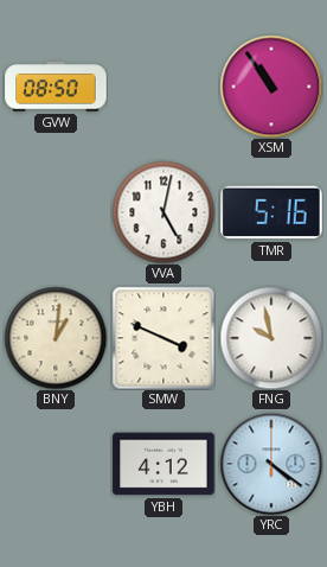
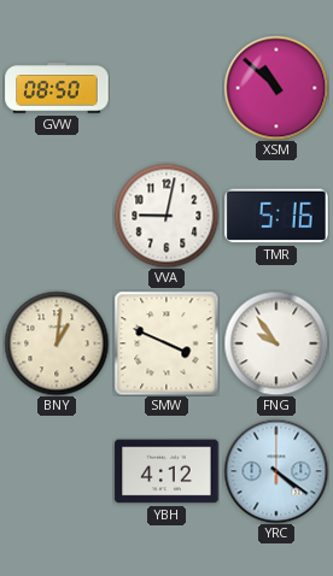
XSM: 10:54 -> 10:52 (276, 88)
VVA: 5:02 -> 9:02 (166, 216)
FNG: 9:58 -> 9:54 (276, 343)
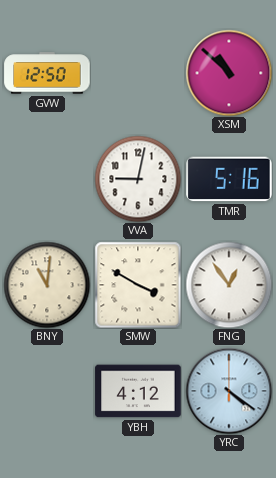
GVW: 08:50 -> 12:50 (47, 73)
BNY: 1:01 -> 11:01 (47, 285)
SMW: 3:49 -> 3:50 (138, 285)
FNG: 9:54 -> 12:54 (229, 285)
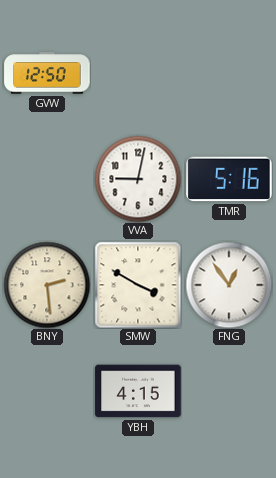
XSM: 10:52 -> none (229, 73)
BNY: 11:01 -> 2:29 (47, 285)
YBH: 4:12 -> 4:15 (138, 391)
YRC: 4:21 -> none (229, 391)
